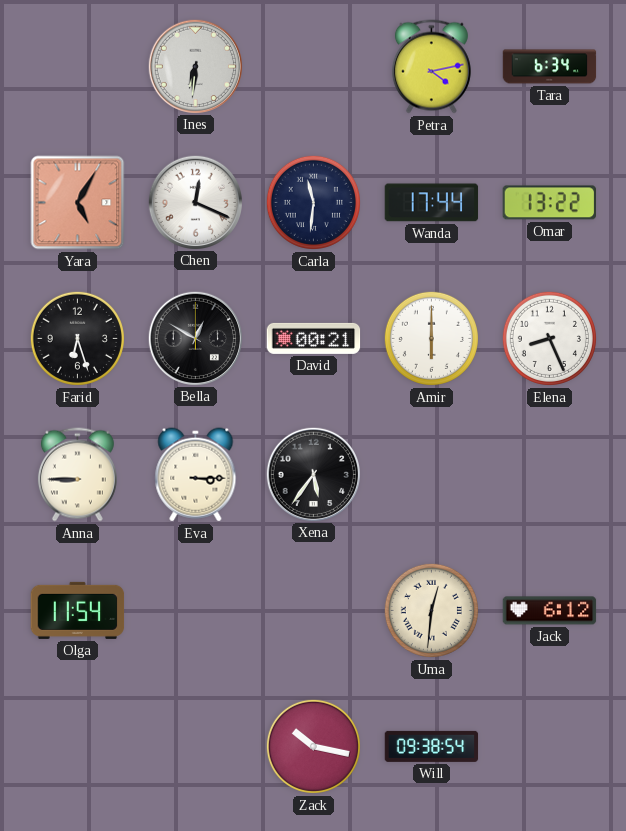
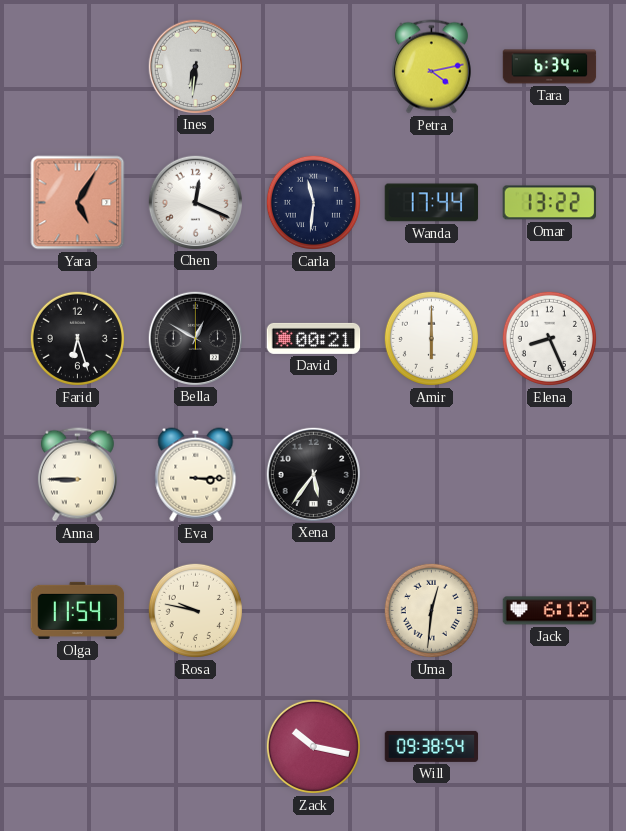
Rosa: none -> 9:47 (195, 610)
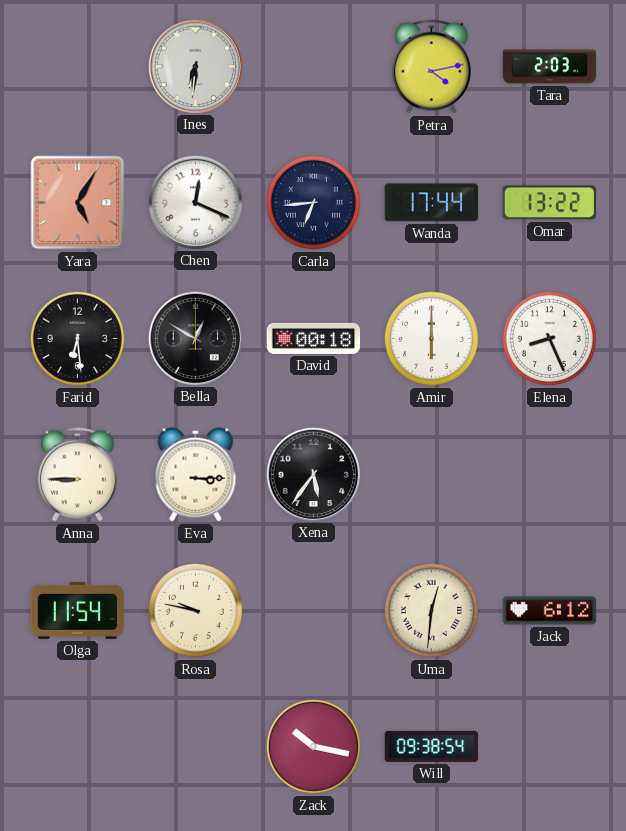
Tara: 6:34 -> 2:03 (550, 67)
Carla: 11:31 -> 6:44 (313, 202)
Farid: 6:27 -> 6:29 (77, 338)
David: 00:21 -> 00:18 (314, 338)
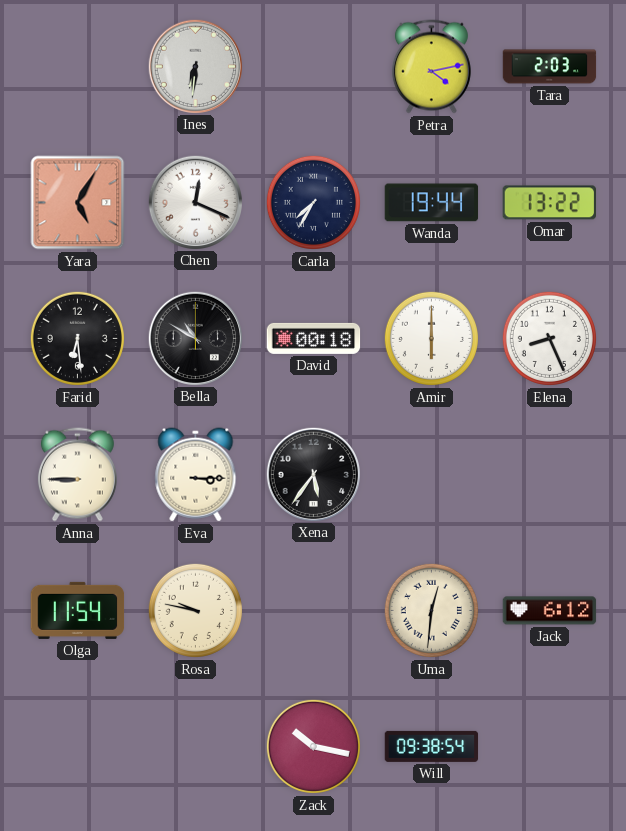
Carla: 6:44 -> 7:35 (313, 202)
Wanda: 17:44 -> 19:44 (432, 203)
Bella: 12:50 -> 10:50 (195, 338)
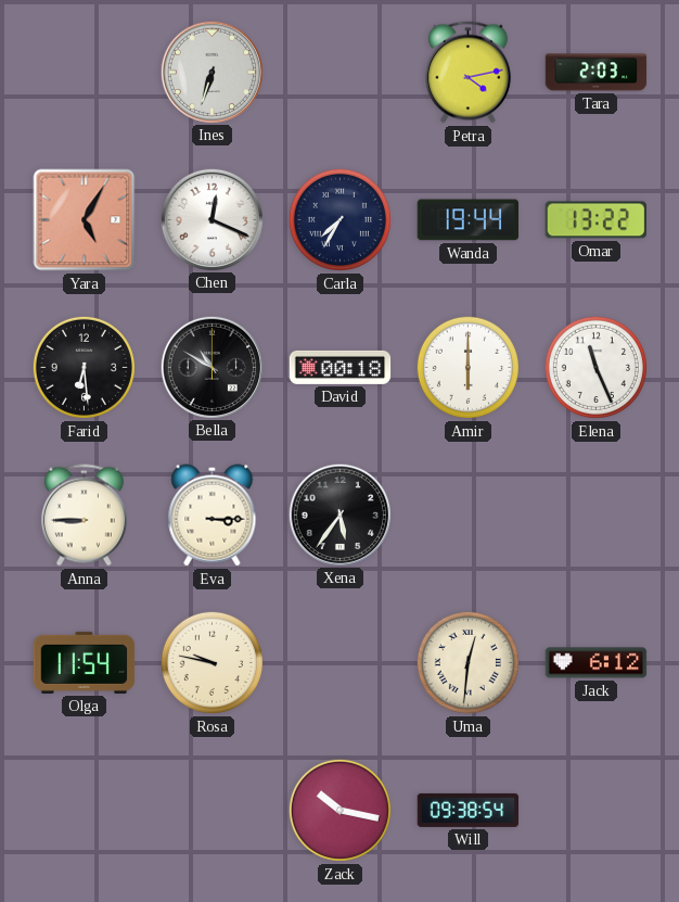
Ines: 6:31 -> 6:33 (212, 72)
Elena: 8:26 -> 11:26 (595, 367)
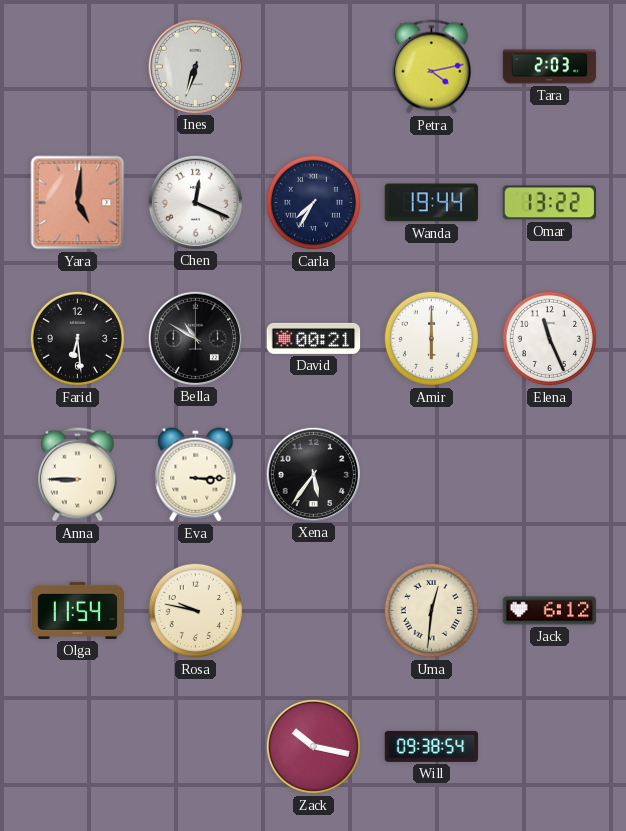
Yara: 5:05 -> 5:01 (78, 203)
David: 00:18 -> 00:21 (314, 338)
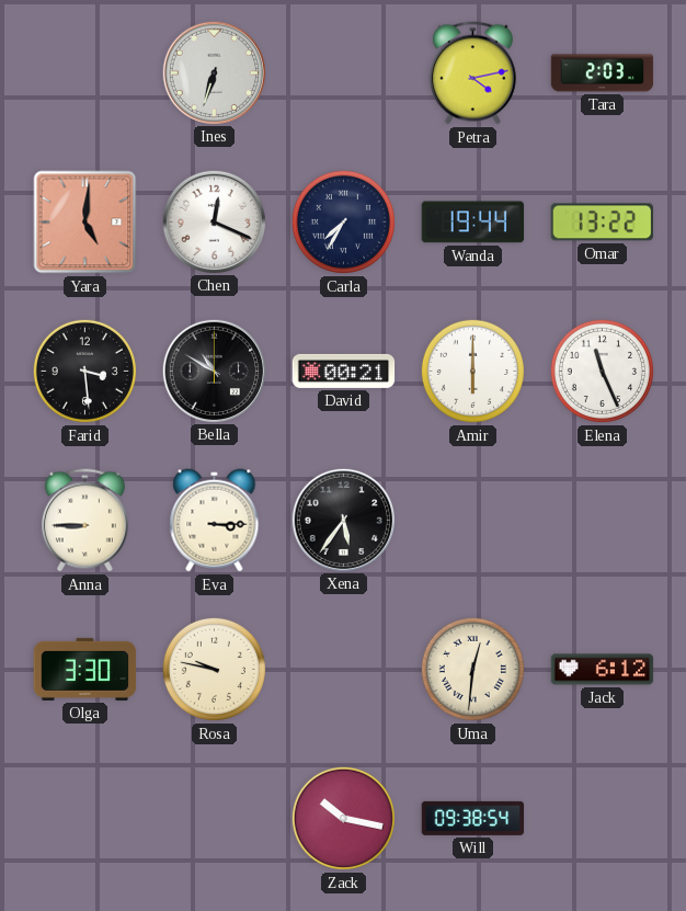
Farid: 6:29 -> 3:29 (84, 371)
Olga: 11:54 -> 3:30 (85, 669)
